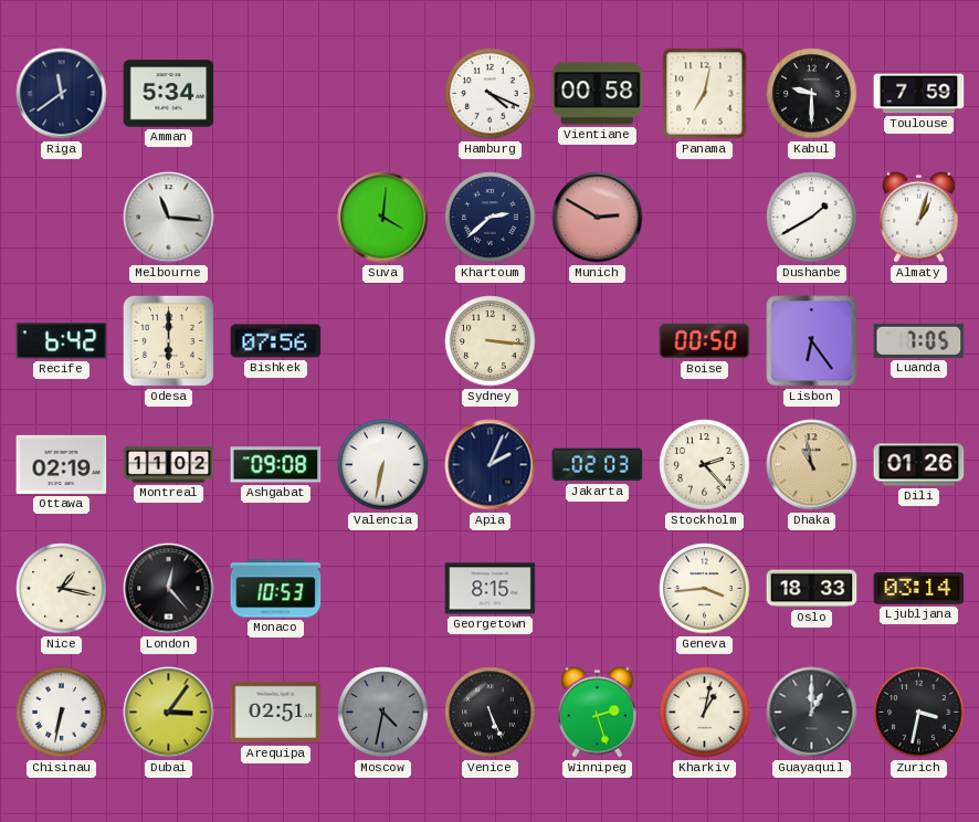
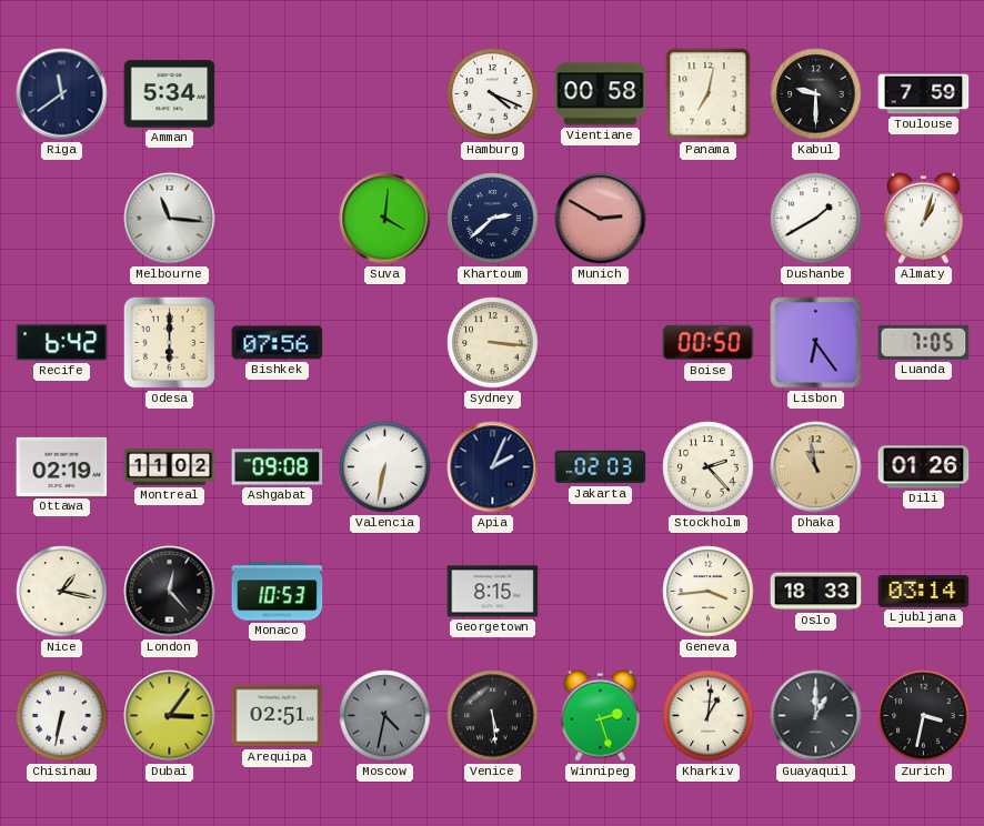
Venice: 5:26 -> 5:29 (493, 716)
Kharkiv: 1:02 -> 1:01 (709, 716)
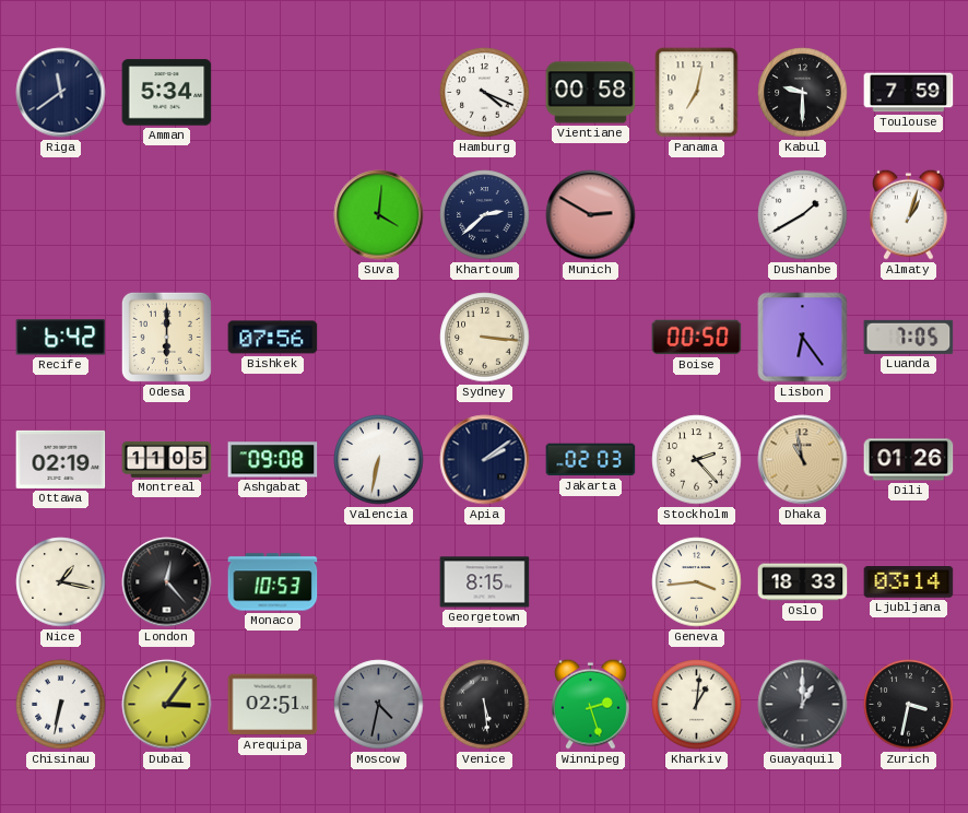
Melbourne: 11:16 -> none (170, 219)
Montreal: 11:02 -> 11:05 (167, 459)
Apia: 2:04 -> 2:09 (485, 460)
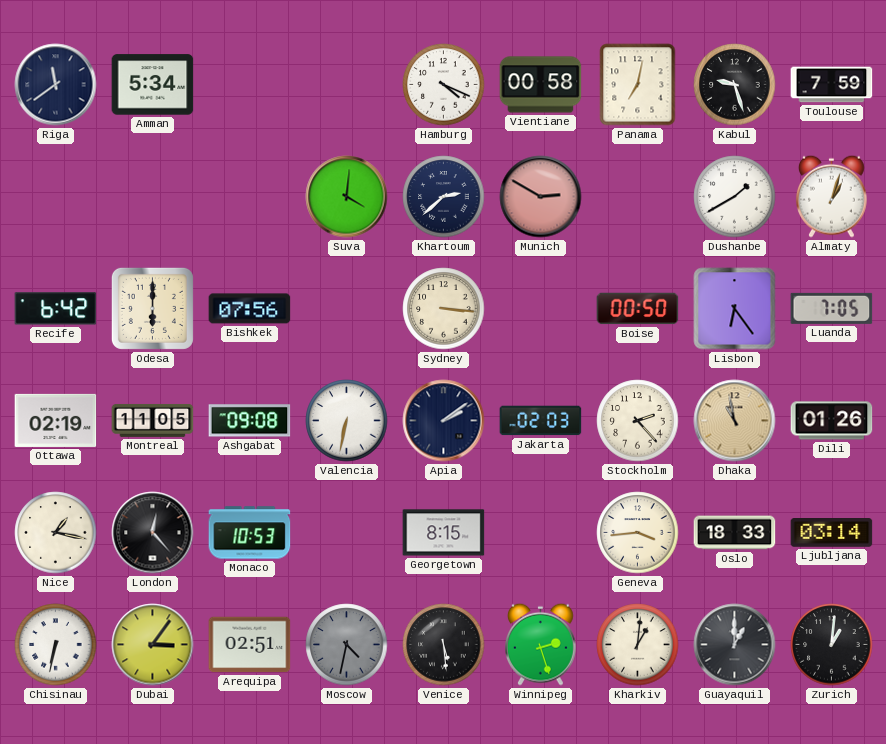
Kabul: 9:30 -> 9:27 (735, 85)
Zurich: 3:32 -> 1:01 (832, 645)
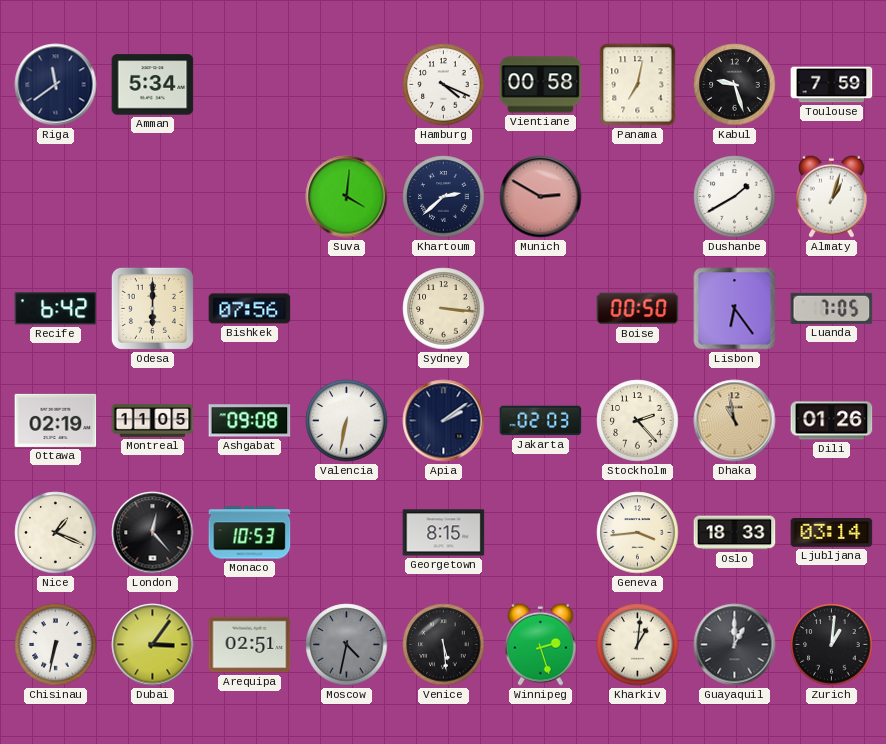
Nice: 1:17 -> 1:19 (56, 533)
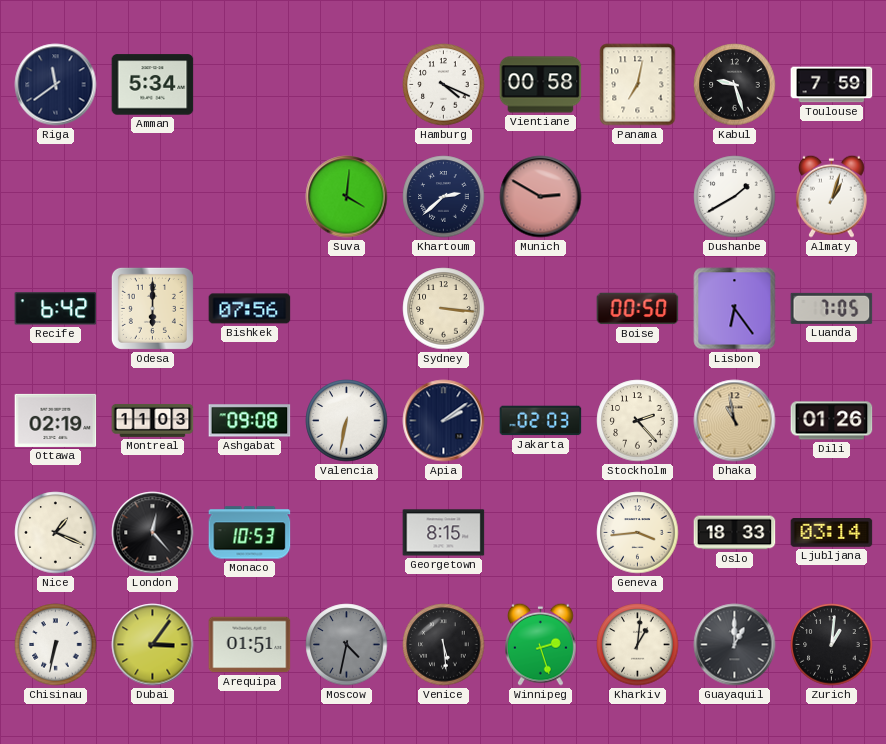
Montreal: 11:05 -> 11:03 (153, 420)
Arequipa: 02:51 -> 01:51 (250, 645)
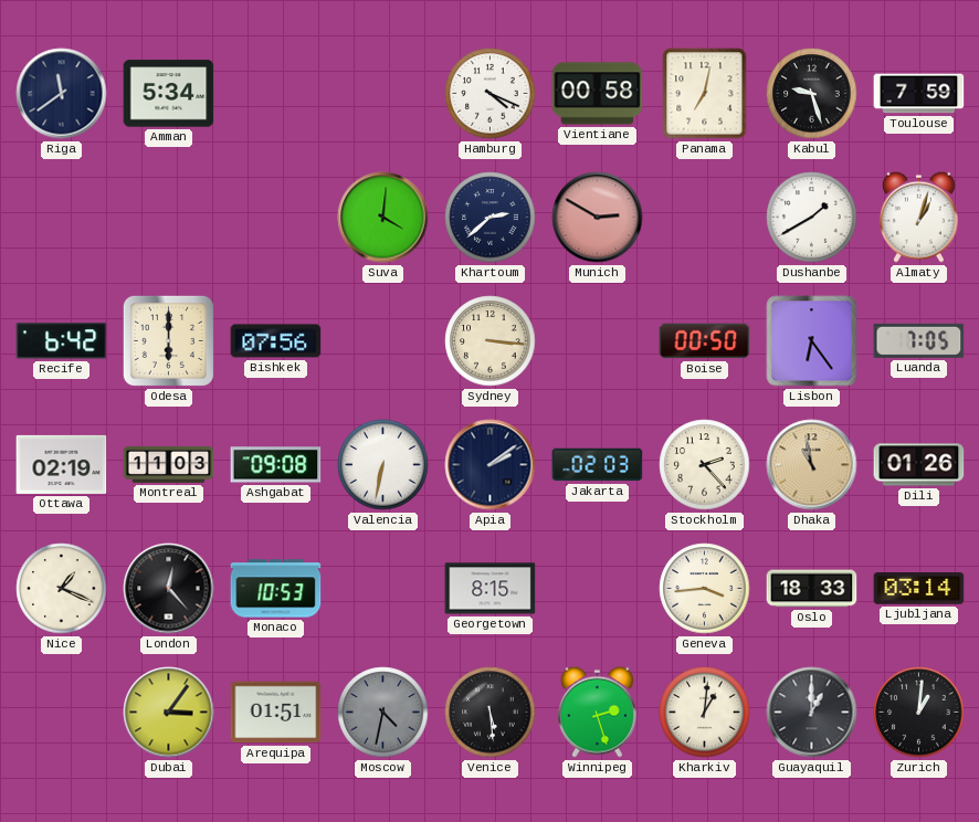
Chisinau: 6:32 -> none (56, 645)
